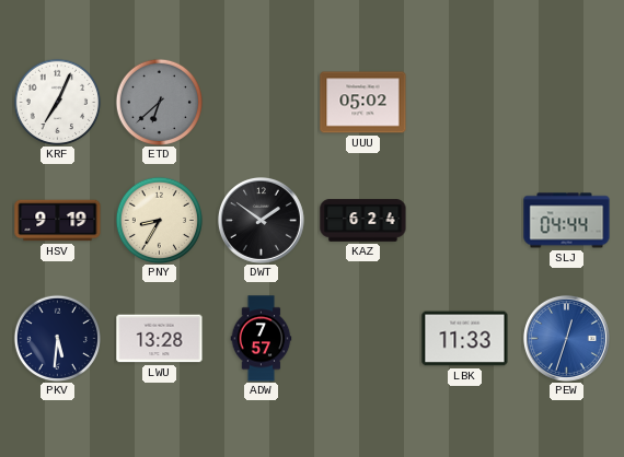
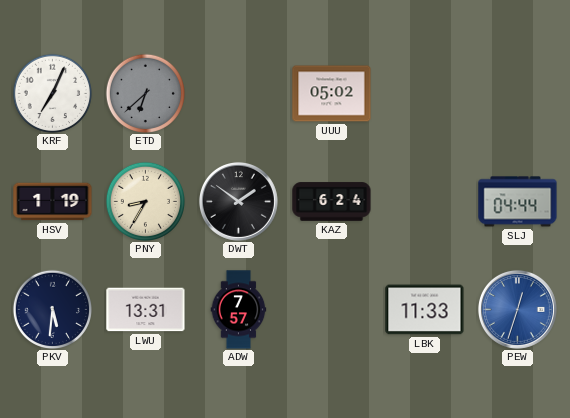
HSV: 9:19 -> 1:19 (53, 202)
LWU: 13:28 -> 13:31 (146, 310)
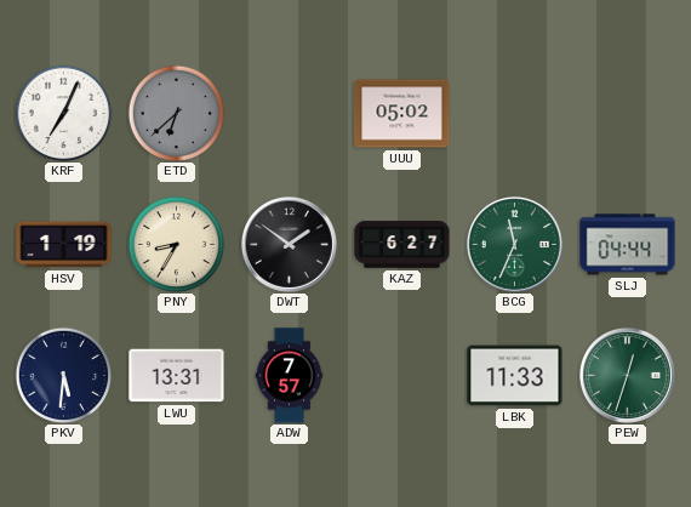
KAZ: 6:24 -> 6:27 (402, 245)
BCG: none -> 11:34 (514, 244)
PEW dial: blue -> green (627, 375)
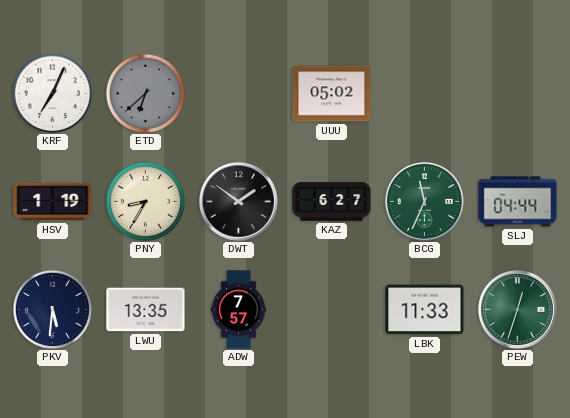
LWU: 13:31 -> 13:35 (146, 310)
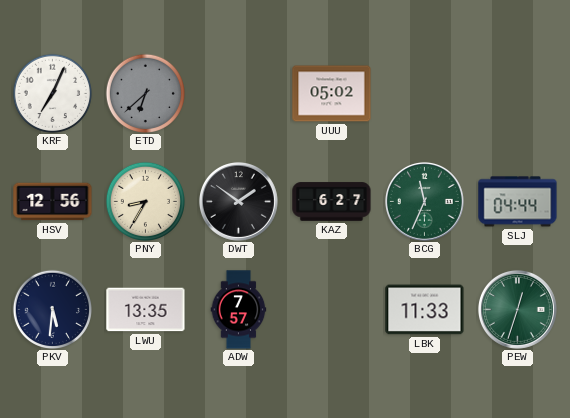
HSV: 1:19 -> 12:56 (53, 202)
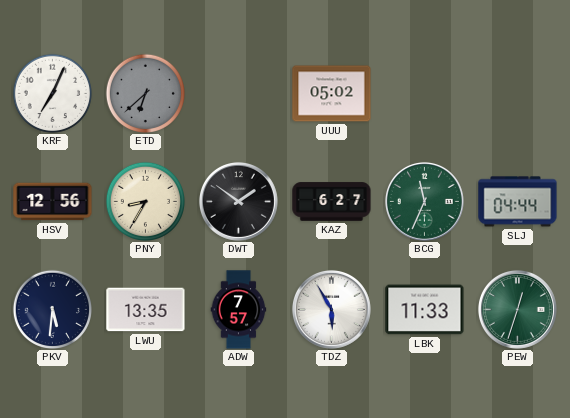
TDZ: none -> 5:55 (331, 309)
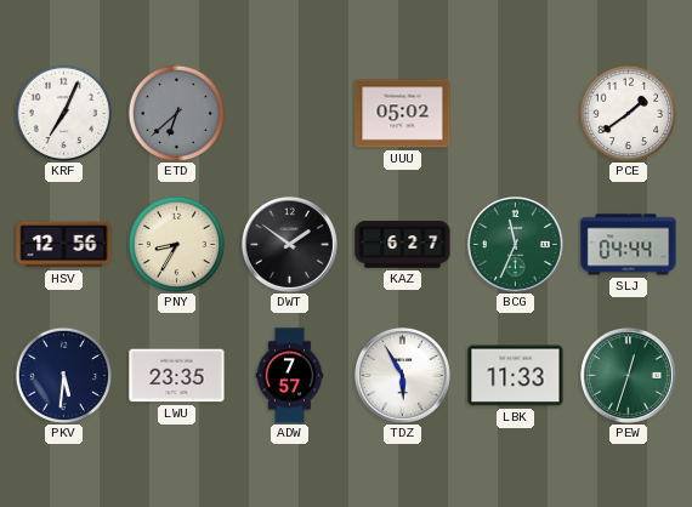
PCE: none -> 1:39 (628, 113)
LWU: 13:35 -> 23:35 (177, 376)
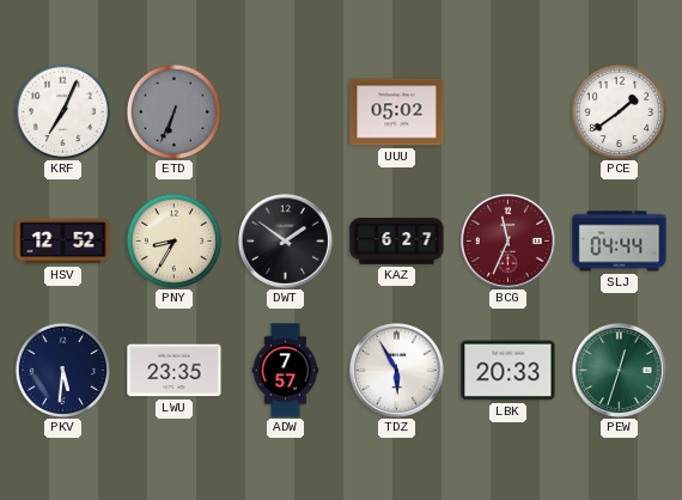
ETD: 6:38 -> 6:34 (173, 111)
HSV: 12:56 -> 12:52 (63, 242)
BCG dial: green -> burgundy (507, 240)
LBK: 11:33 -> 20:33 (509, 371)
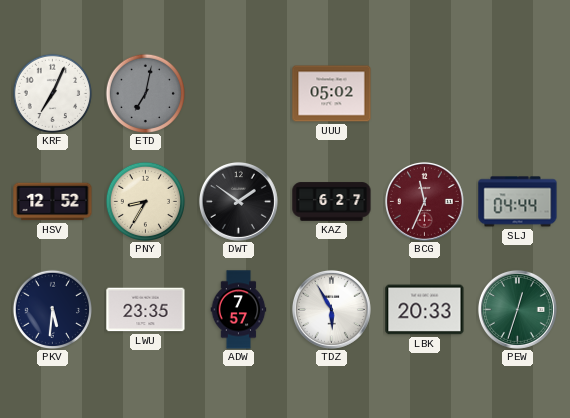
ETD: 6:34 -> 7:02 (145, 93)
PCE: 1:39 -> none (619, 111)
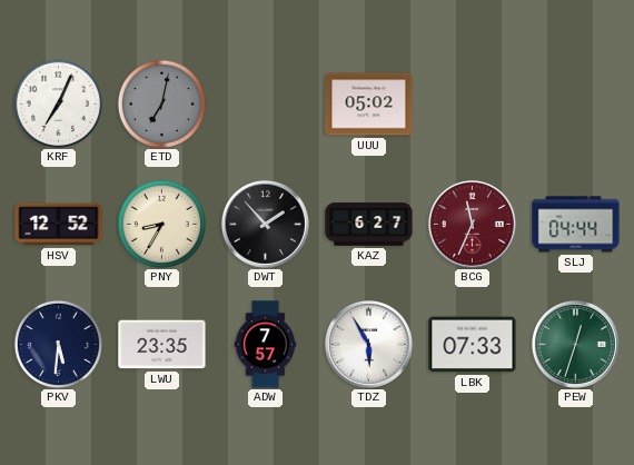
DWT: 1:51 -> 1:53 (265, 224)
LBK: 20:33 -> 07:33 (473, 345)
